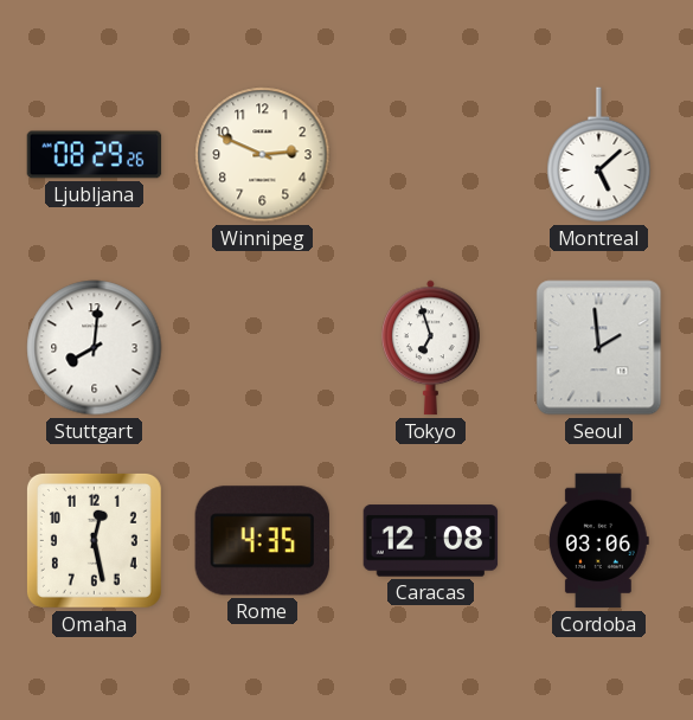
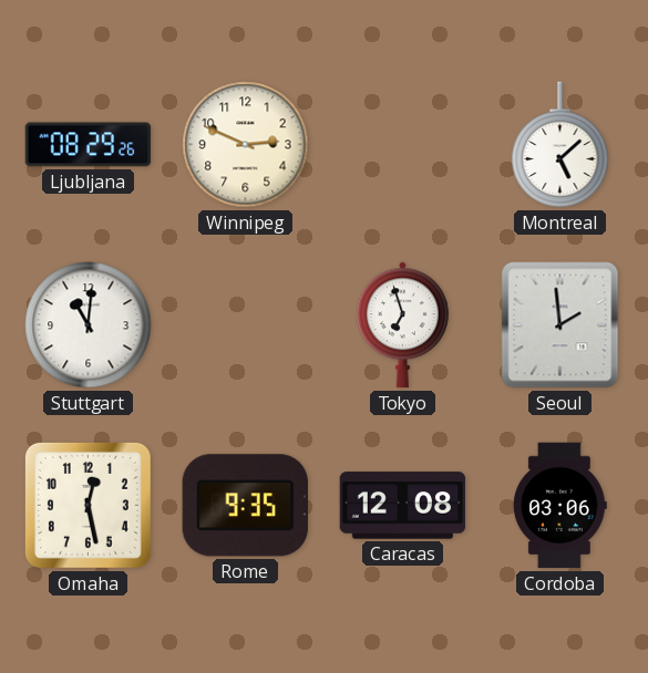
Stuttgart: 8:01 -> 11:01 (89, 325)
Rome: 4:35 -> 9:35 (245, 506)
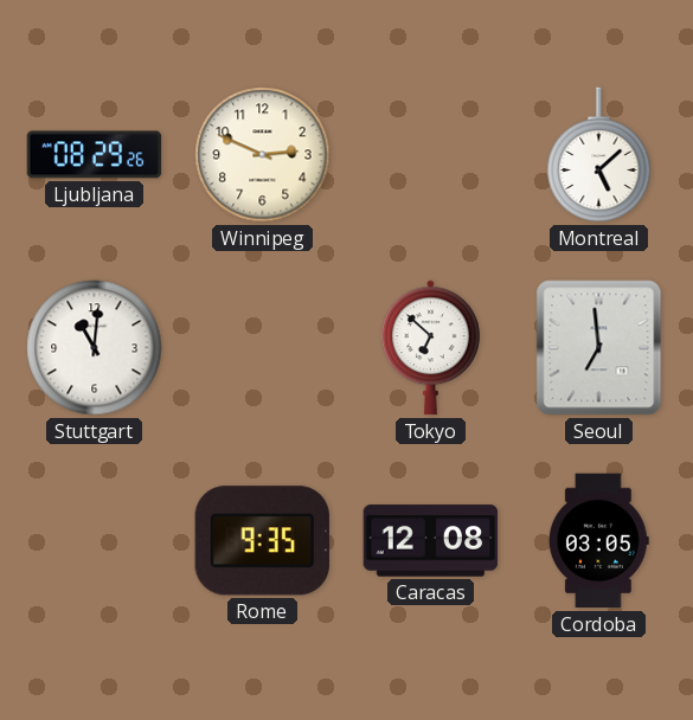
Tokyo: 6:57 -> 6:52 (431, 348)
Seoul: 1:59 -> 6:59 (599, 348)
Omaha: 12:28 -> none (88, 505)
Cordoba: 03:06 -> 03:05 (598, 541)
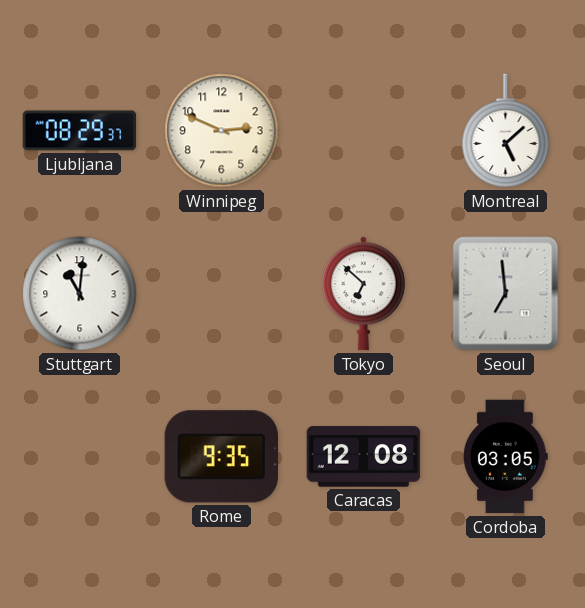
Ljubljana: 08:29:26 -> 08:29:37 (80, 131)
